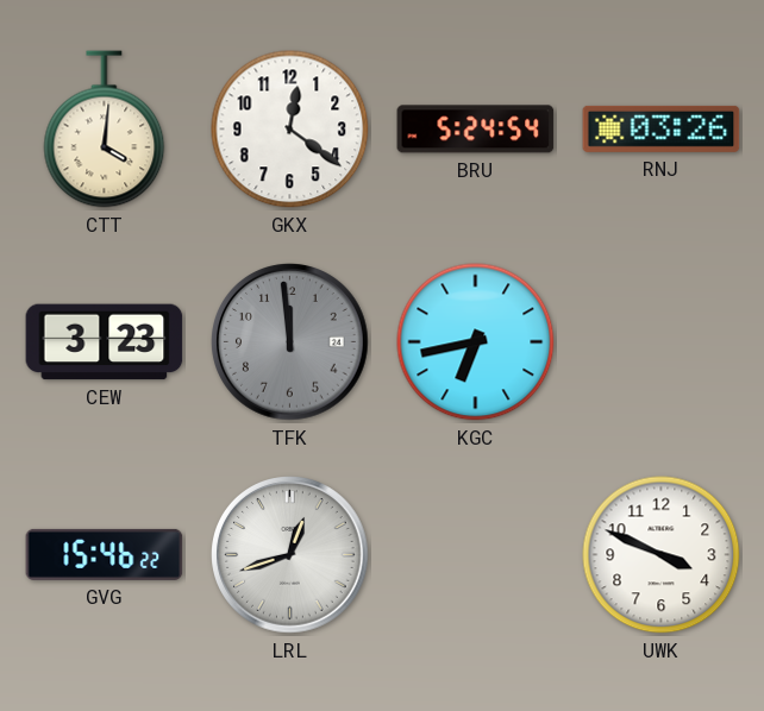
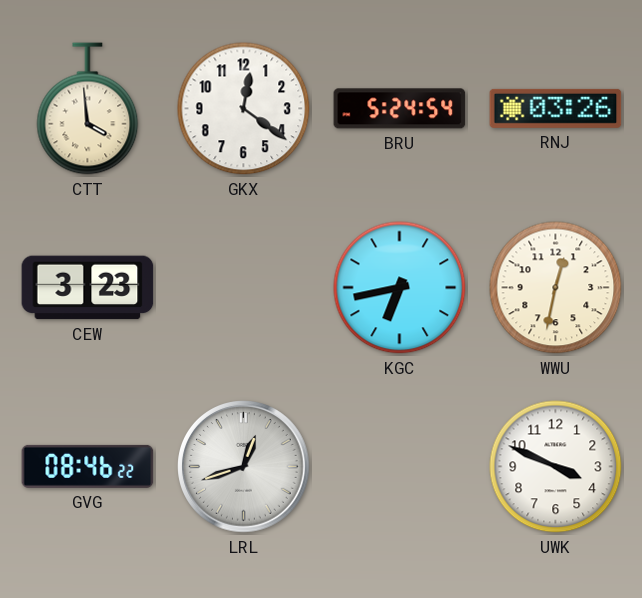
CTT: 4:01 -> 3:59 (88, 109)
TFK: 11:59 -> none (290, 342)
WWU: none -> 12:32 (556, 288)
GVG: 15:46 -> 08:46 (88, 466)
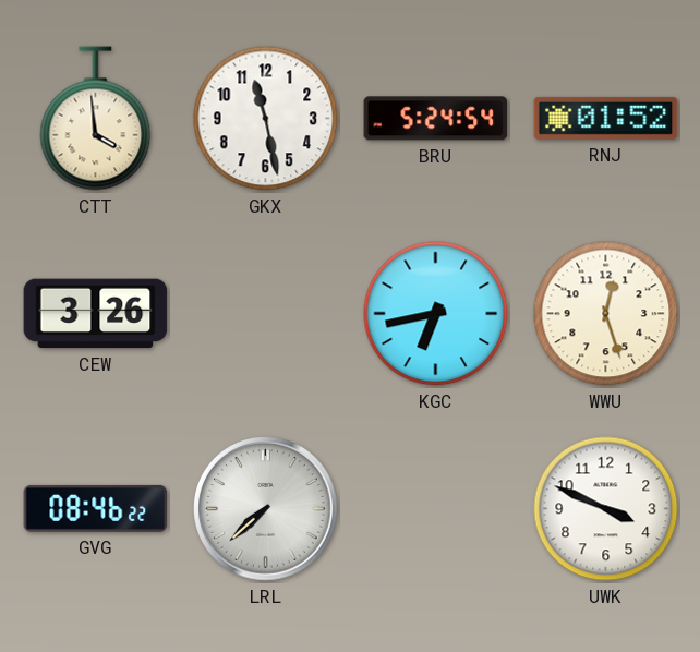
GKX: 12:21 -> 11:28 (266, 119)
RNJ: 03:26 -> 01:52 (606, 118)
CEW: 3:23 -> 3:26 (96, 314)
WWU: 12:32 -> 12:27 (606, 314)
LRL: 12:42 -> 7:38 (266, 509)
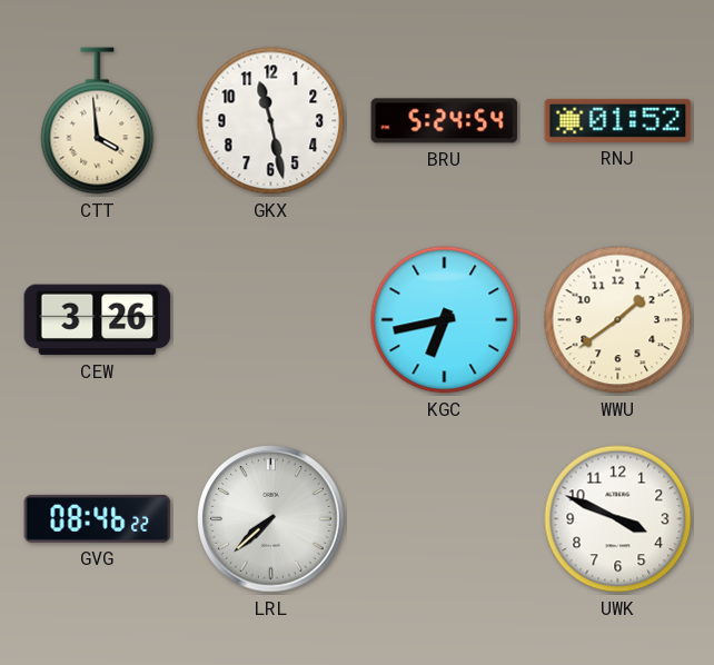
WWU: 12:27 -> 1:39 (618, 320)
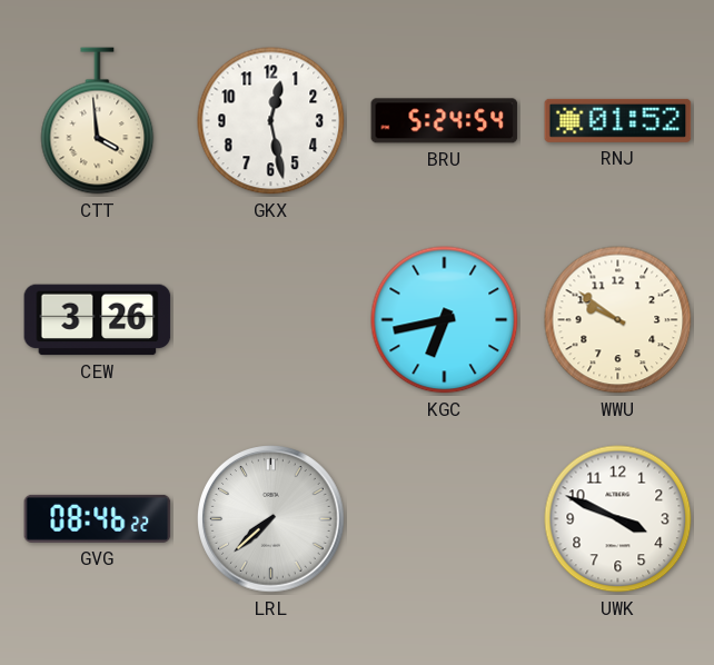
GKX: 11:28 -> 12:28 (271, 121)
WWU: 1:39 -> 9:51 (618, 320)
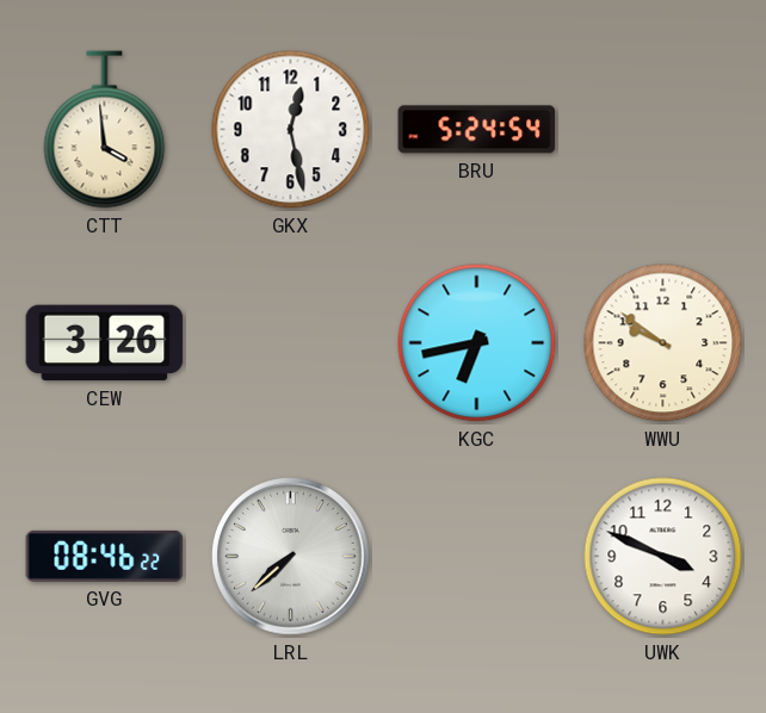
RNJ: 01:52 -> none (618, 120)
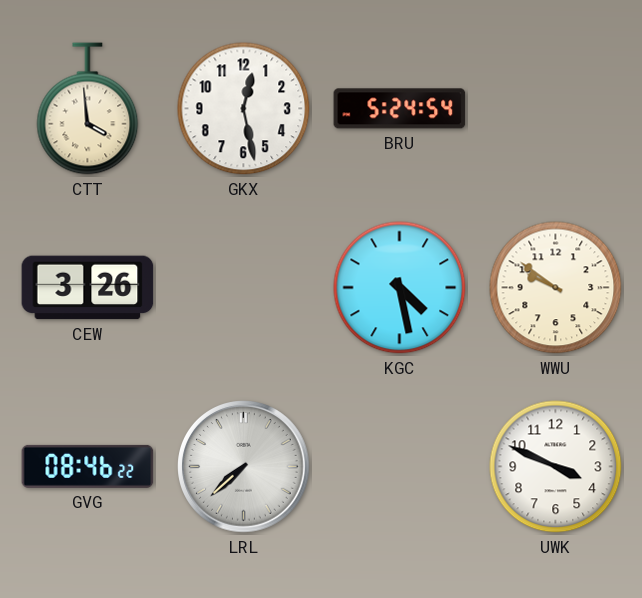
KGC: 6:43 -> 4:28 (400, 288)
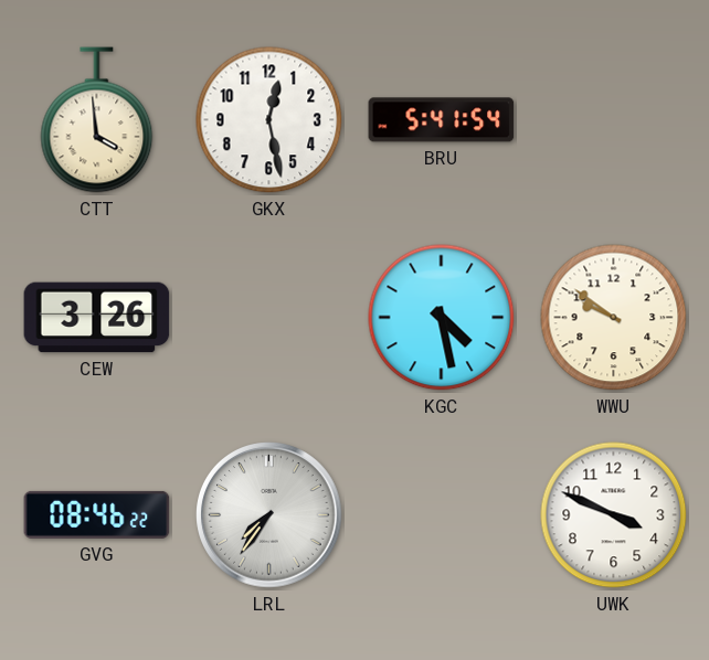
BRU: 5:24 -> 5:41 (442, 120)
LRL: 7:38 -> 7:36 (269, 515)
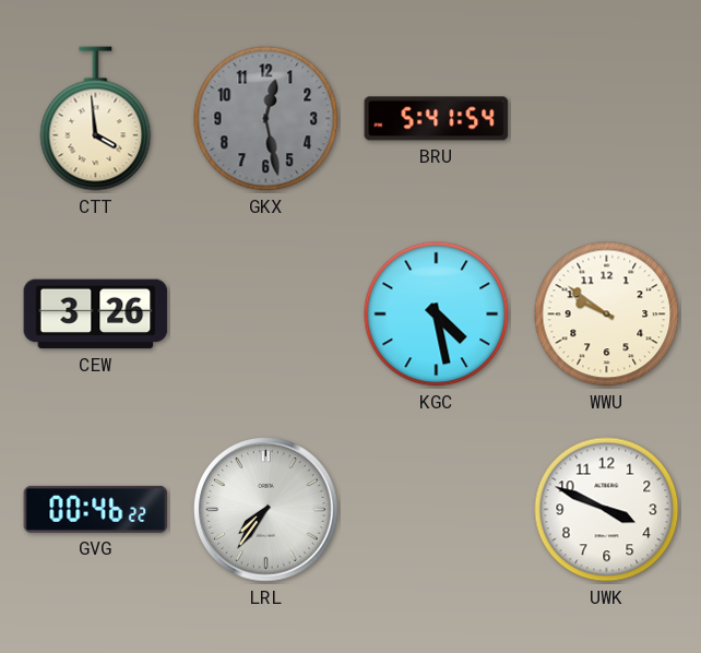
GKX dial: white -> grey (266, 119)
GVG: 08:46 -> 00:46 (96, 509)
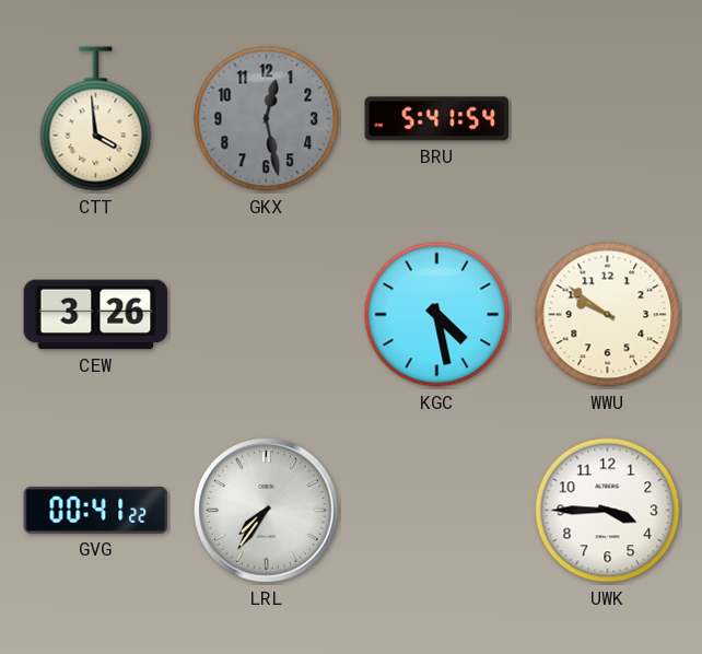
GVG: 00:46 -> 00:41 (96, 510)
UWK: 3:49 -> 3:45 (608, 511)
